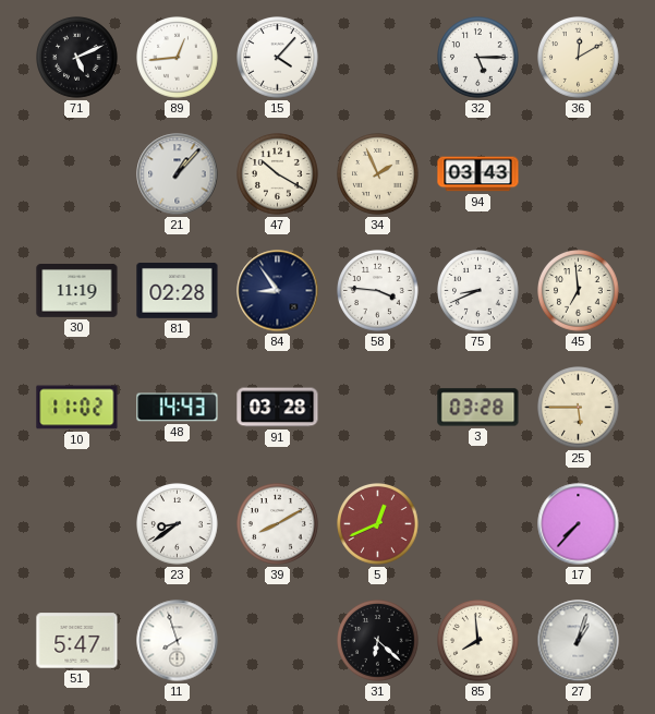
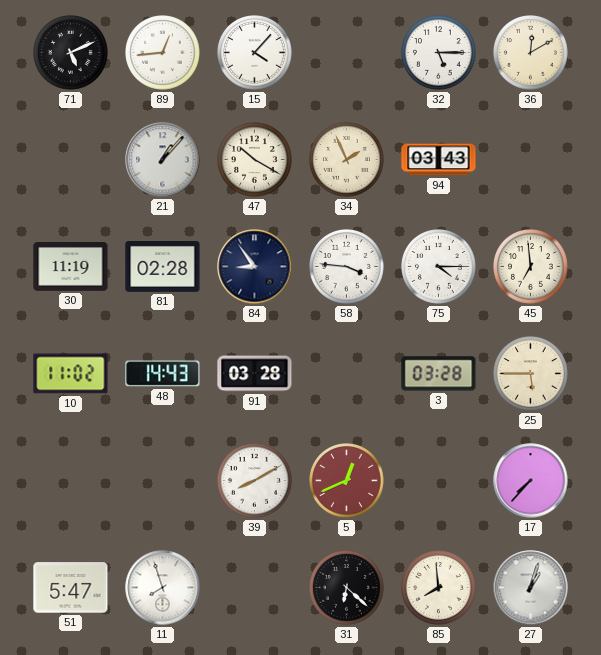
75: 8:41 -> 4:15 (439, 267)
23: 8:39 -> none (178, 524)
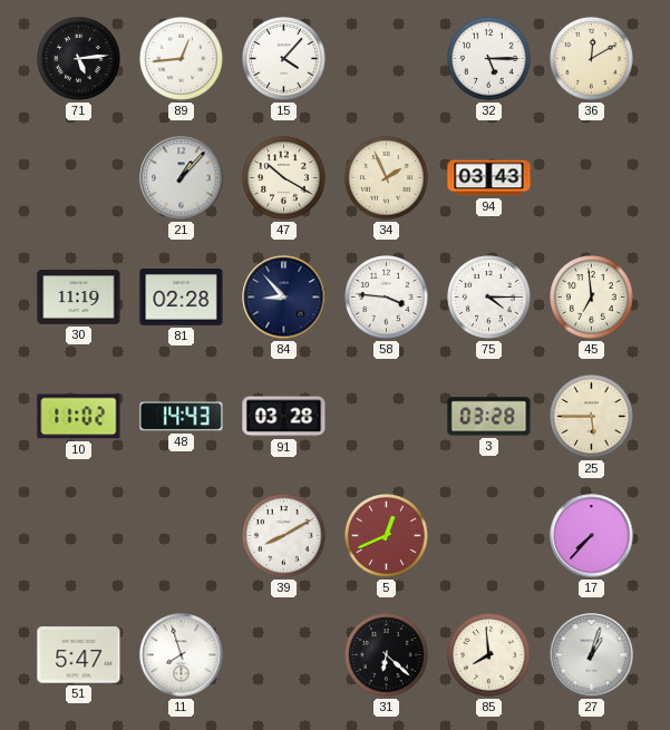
71: 5:11 -> 5:14 (79, 59)
84: 8:54 -> 8:53 (284, 298)
